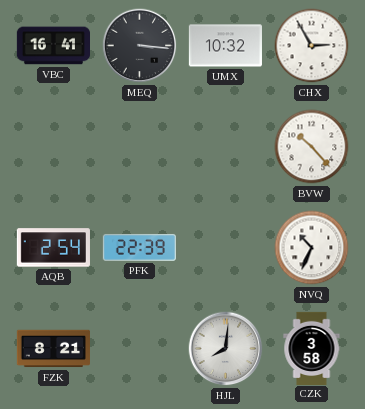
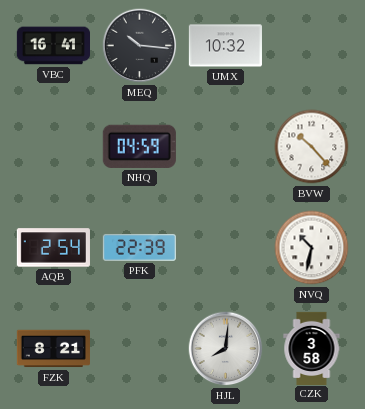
MEQ: 3:16 -> 10:16 (140, 46)
CHX: 2:55 -> none (312, 46)
NHQ: none -> 04:59 (139, 146)
NVQ: 10:34 -> 10:32 (312, 248)
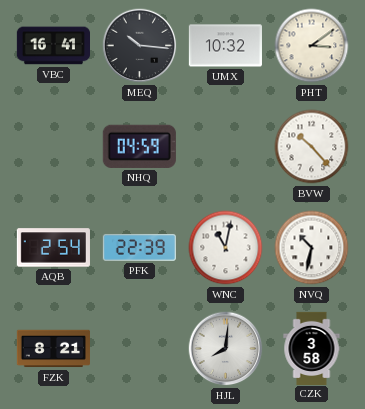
PHT: none -> 3:09 (312, 46)
WNC: none -> 11:02 (226, 248)
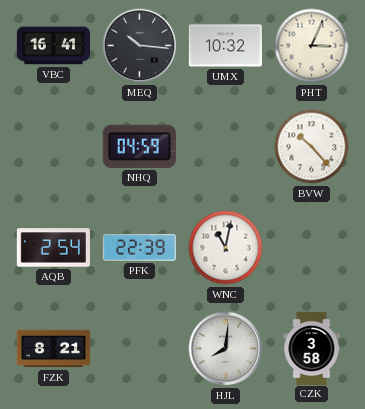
PHT: 3:09 -> 3:04 (312, 46)
NVQ: 10:32 -> none (312, 248)
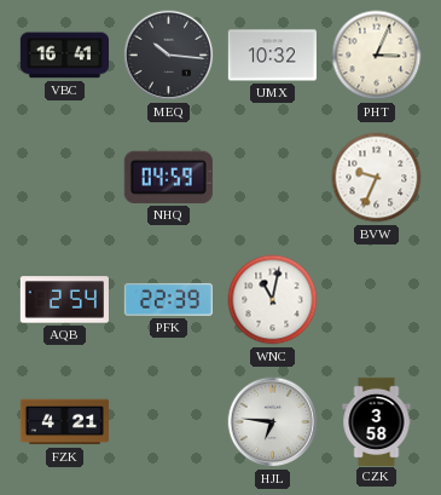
BVW: 10:23 -> 9:34 (377, 178)
FZK: 8:21 -> 4:21 (64, 422)
HJL: 8:01 -> 6:46 (273, 422)
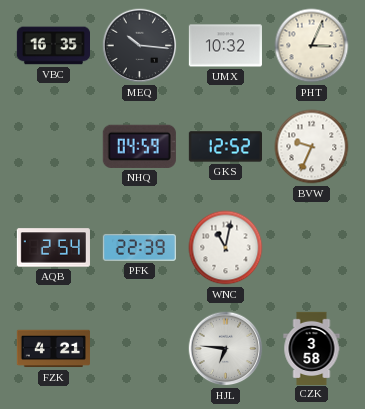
VBC: 16:41 -> 16:35 (53, 46)
GKS: none -> 12:52 (225, 147)
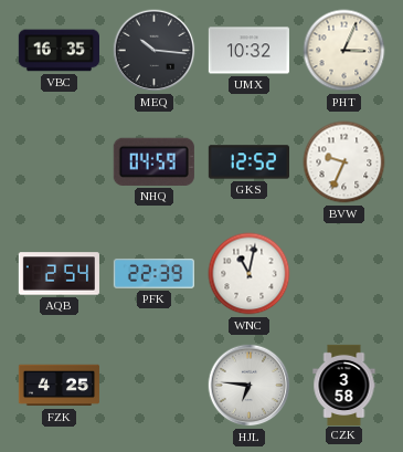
FZK: 4:21 -> 4:25 (59, 386)
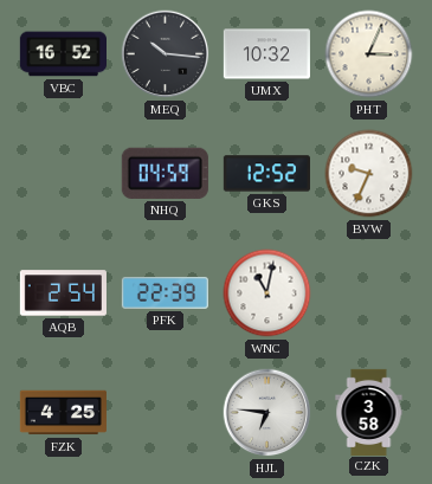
VBC: 16:35 -> 16:52 (63, 54)
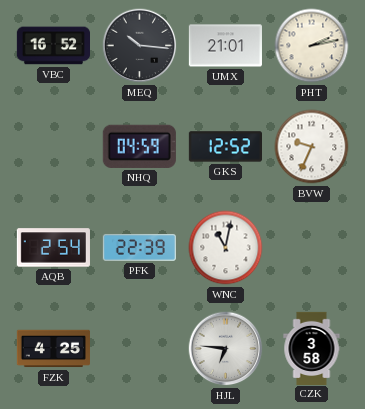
UMX: 10:32 -> 21:01 (225, 46)
PHT: 3:04 -> 2:13 (312, 46)
